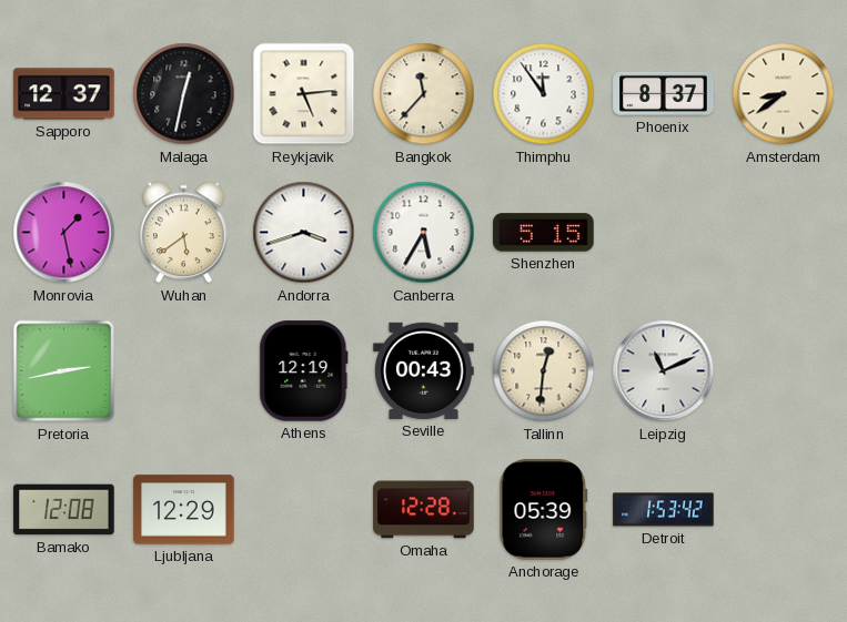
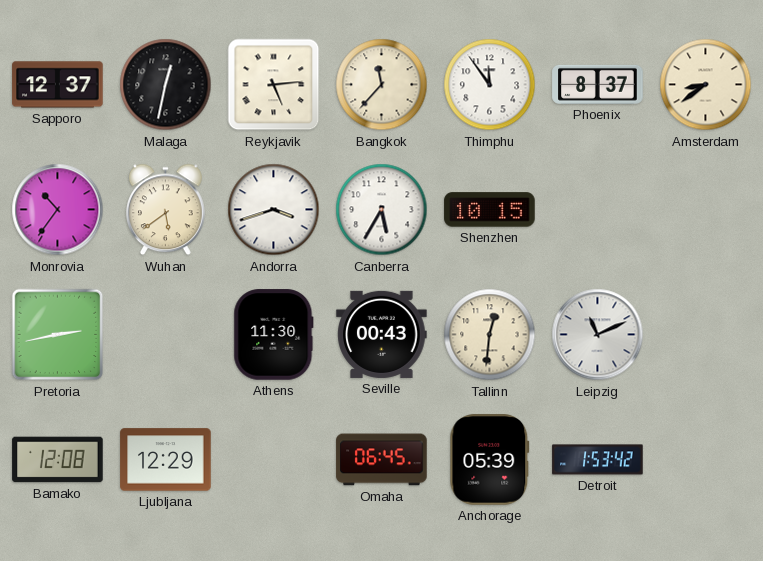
Monrovia: 1:28 -> 10:36 (58, 210)
Shenzhen: 5:15 -> 10:15 (490, 210)
Athens: 12:19 -> 11:30 (274, 335)
Omaha: 12:28 -> 06:45 (382, 460)
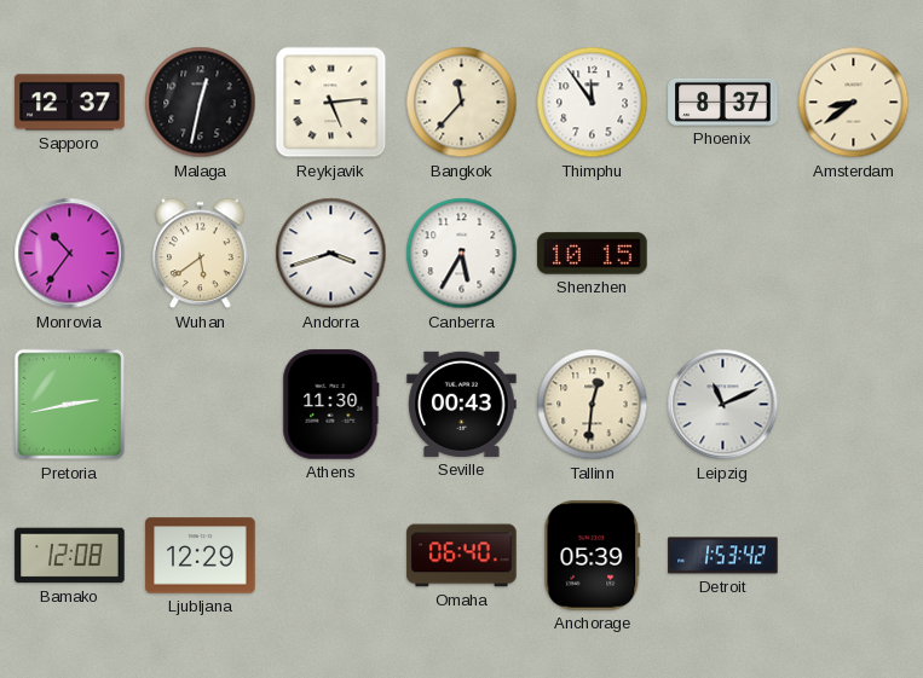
Omaha: 06:45 -> 06:40 (462, 556)
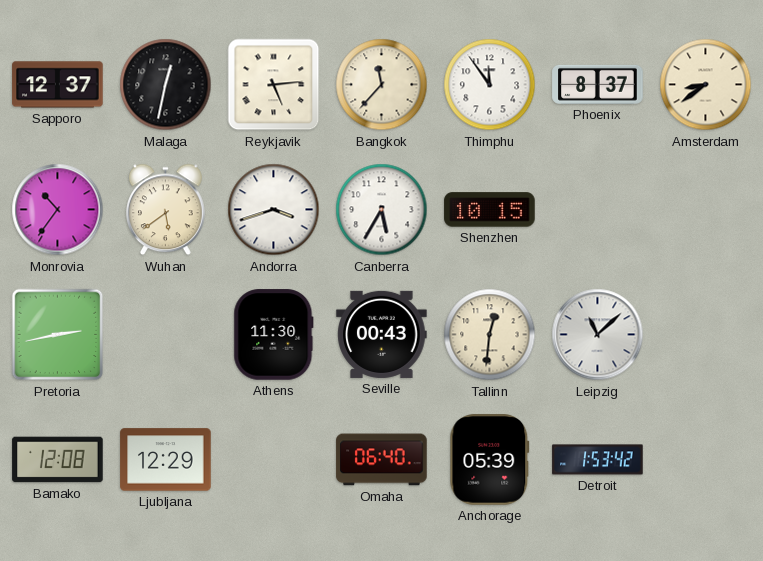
Leipzig: 11:11 -> 11:08 (598, 335)
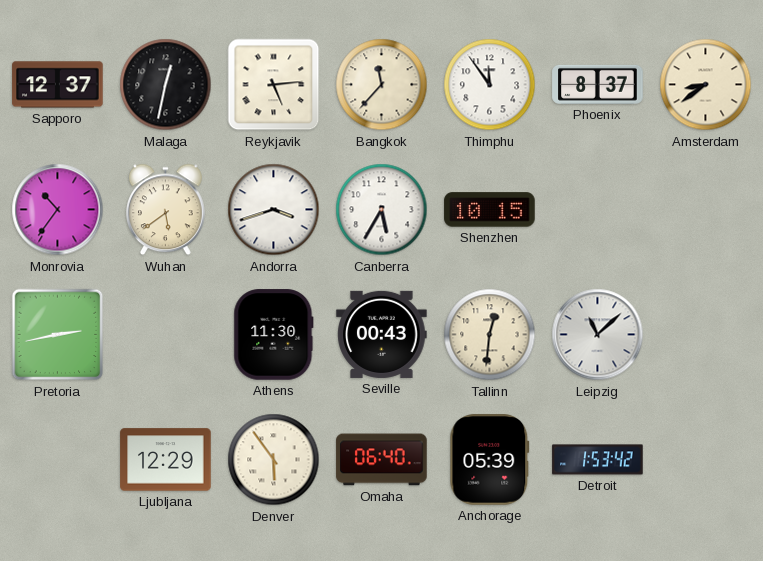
Bamako: 12:08 -> none (58, 460)
Denver: none -> 5:54 (274, 460)
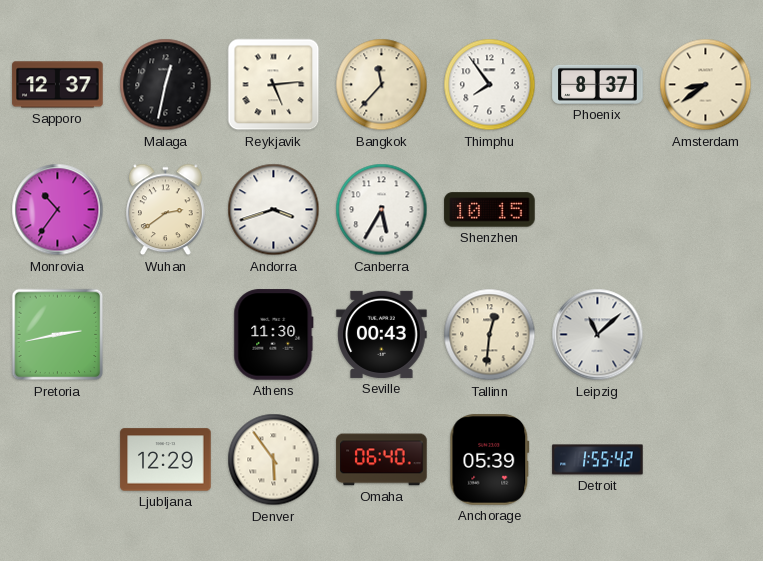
Thimphu: 11:54 -> 7:54 (490, 85)
Wuhan: 5:39 -> 2:39 (166, 210)
Detroit: 1:53 -> 1:55 (598, 460)
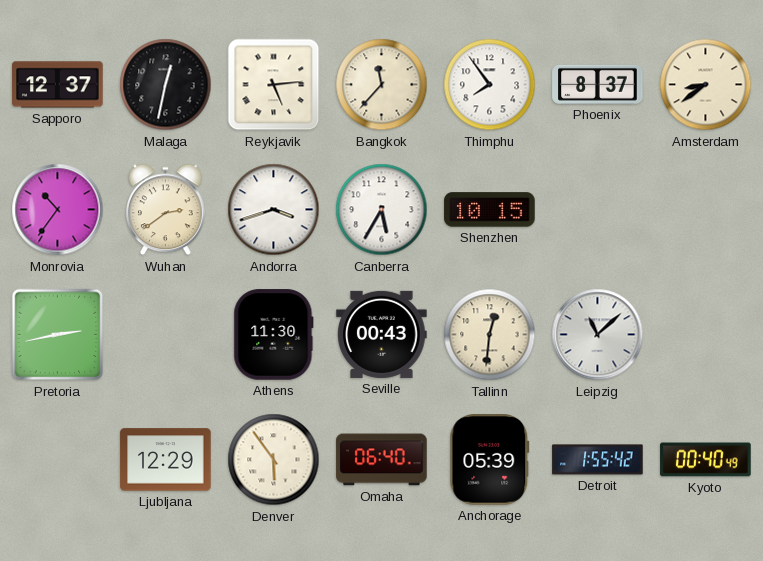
Kyoto: none -> 00:40 (706, 460)
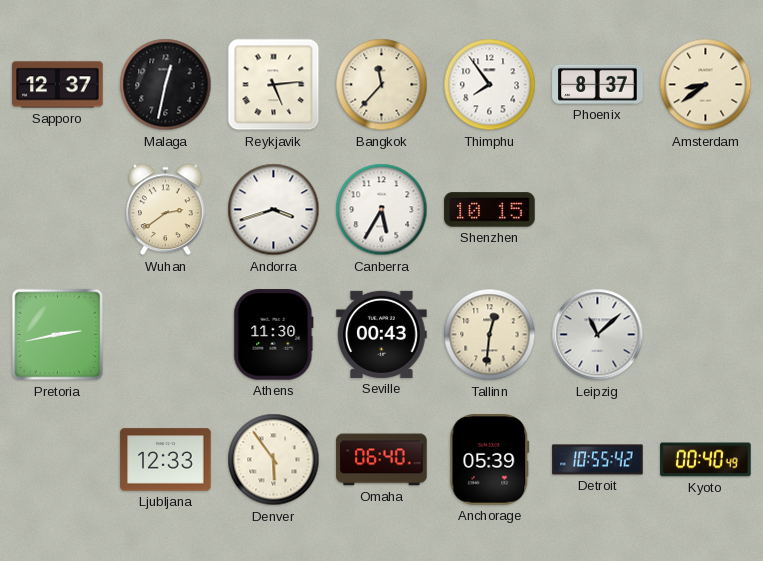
Monrovia: 10:36 -> none (58, 210)
Ljubljana: 12:29 -> 12:33 (166, 460)
Detroit: 1:55 -> 10:55 (598, 460)
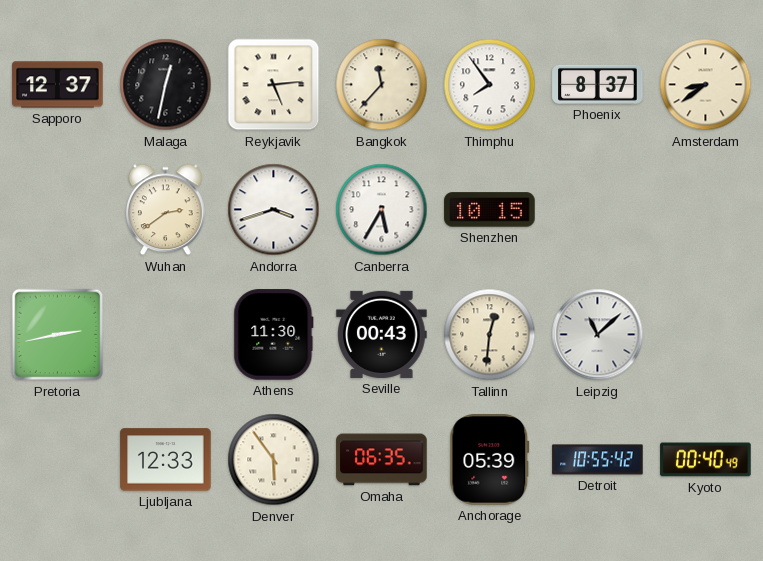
Omaha: 06:40 -> 06:35 (382, 460)
